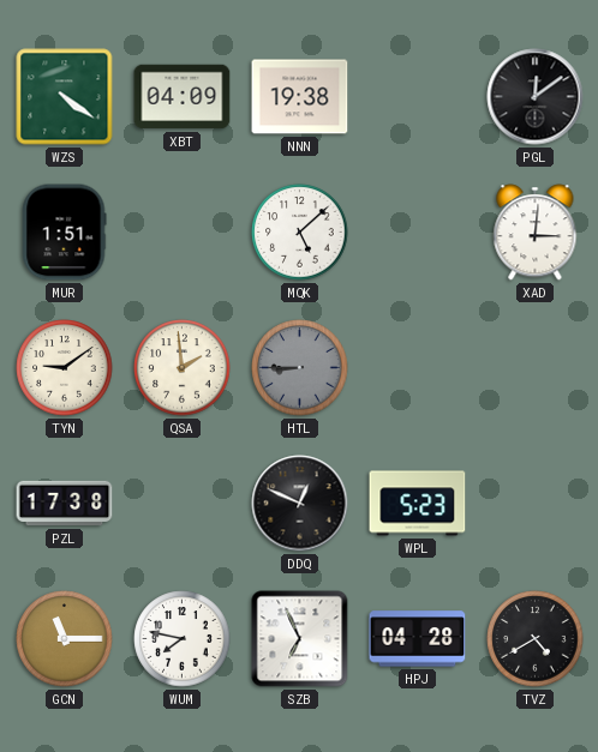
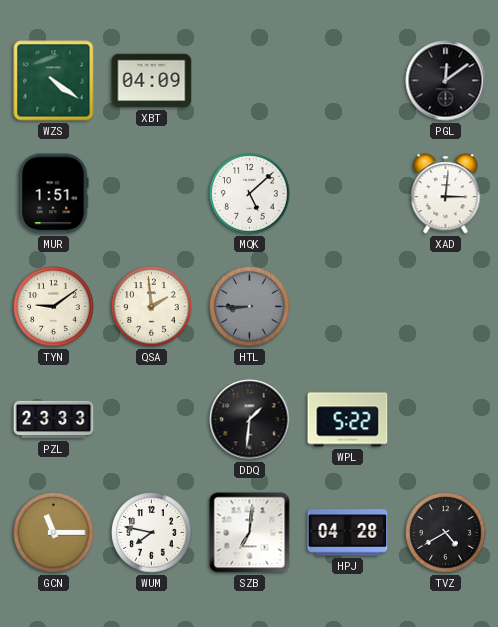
NNN: 19:38 -> none (300, 97)
PZL: 17:38 -> 23:33 (54, 420)
DDQ: 12:49 -> 1:31 (250, 420)
WPL: 5:23 -> 5:22 (348, 420)
SZB: 6:56 -> 7:01 (250, 533)
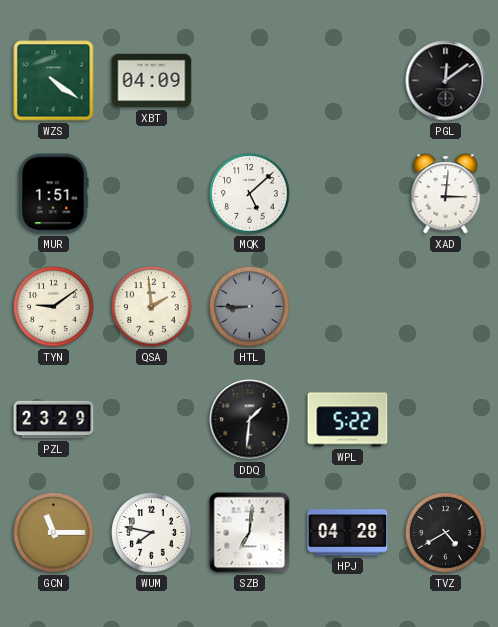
PZL: 23:33 -> 23:29 (54, 420)
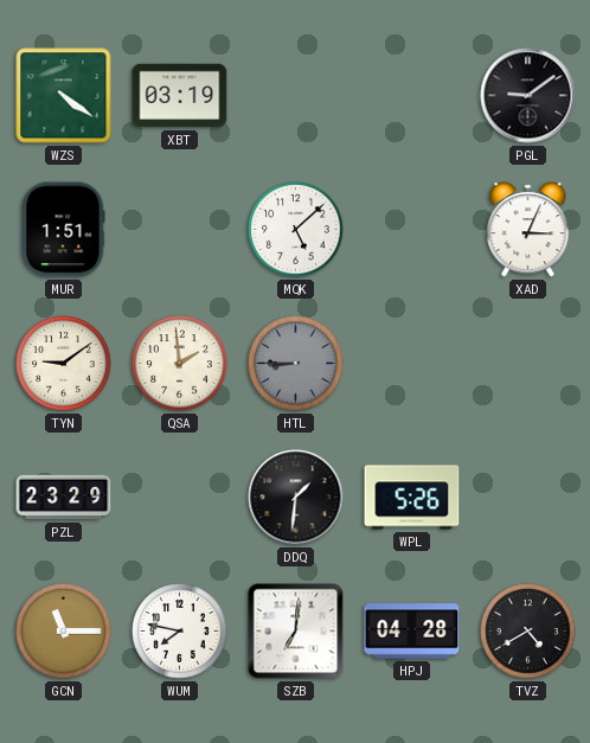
XBT: 04:09 -> 03:19 (180, 96)
PGL: 12:09 -> 9:09 (528, 96)
XAD: 3:01 -> 3:04 (528, 230)
WPL: 5:22 -> 5:26 (412, 498)
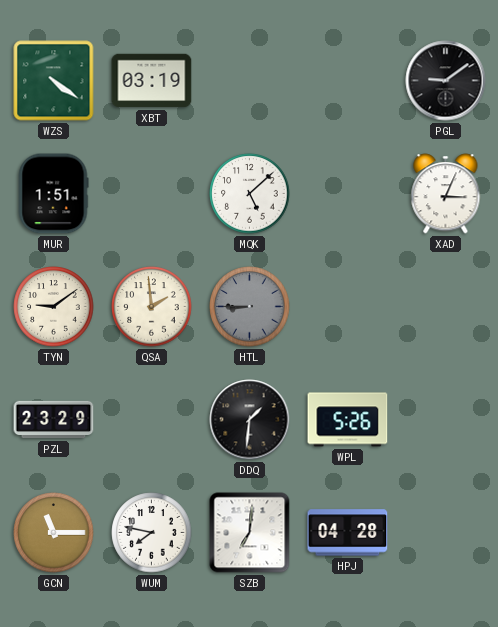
TVZ: 4:40 -> none (528, 632)
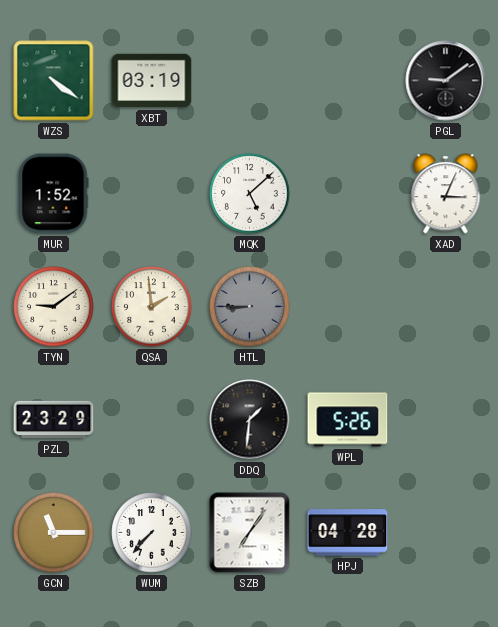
MUR: 1:51 -> 1:52 (53, 194)
WUM: 7:47 -> 7:37 (152, 533)
SZB: 7:01 -> 7:06 (250, 533)
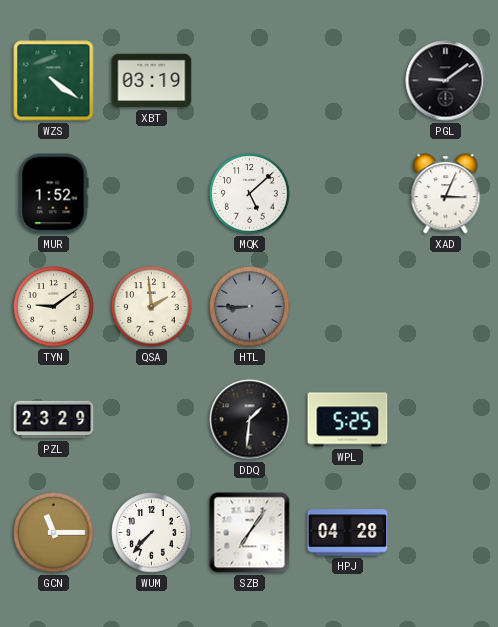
WPL: 5:26 -> 5:25 (348, 420)
